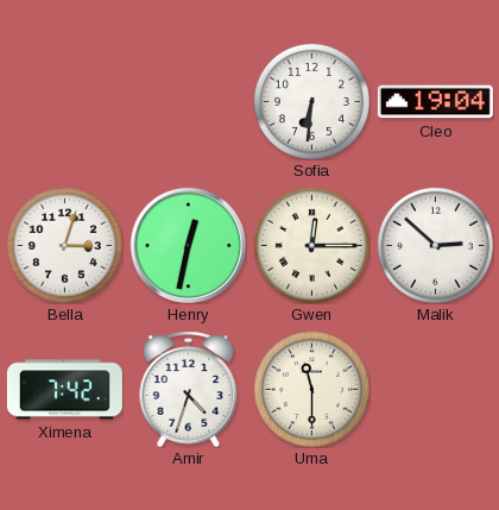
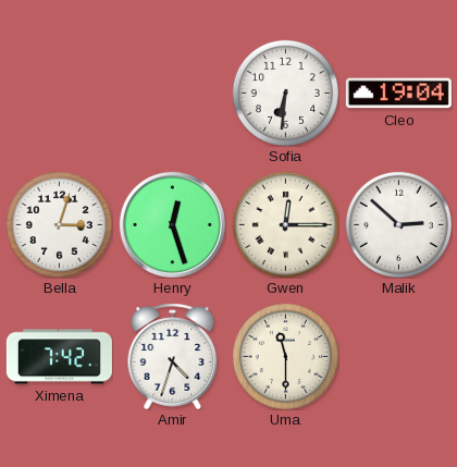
Henry: 12:32 -> 12:27 (172, 224)
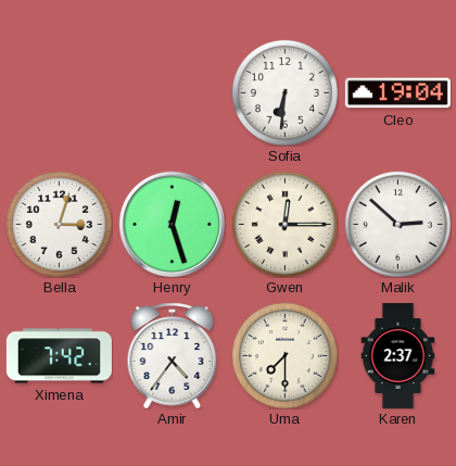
Amir: 4:33 -> 4:36 (173, 355)
Uma: 11:30 -> 7:30 (284, 355)
Karen: none -> 2:37 (398, 355)
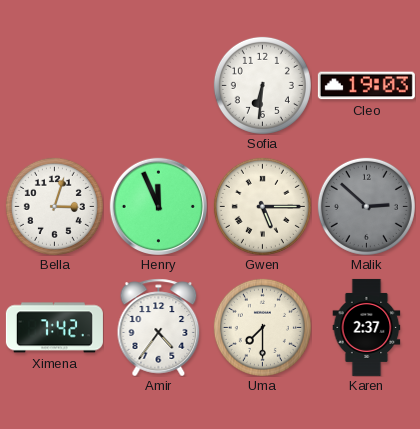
Cleo: 19:04 -> 19:03 (366, 86)
Henry: 12:27 -> 11:56 (158, 206)
Gwen: 12:15 -> 5:15 (262, 206)
Malik dial: white -> grey (366, 206)
